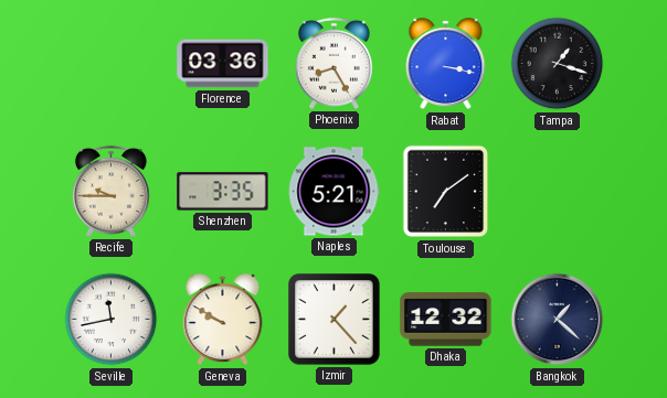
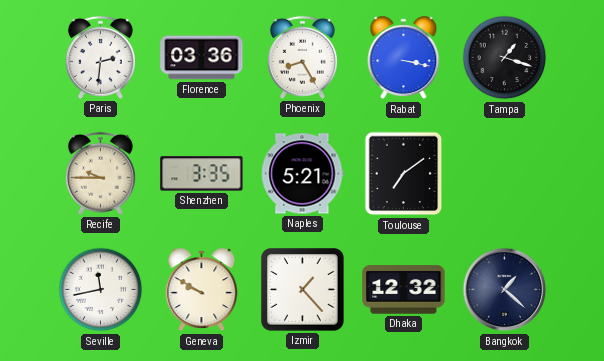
Paris: none -> 2:31 (100, 57)
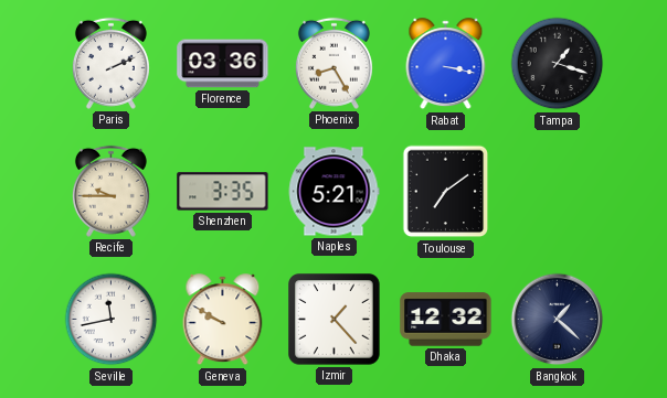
Paris: 2:31 -> 2:11 (110, 63)
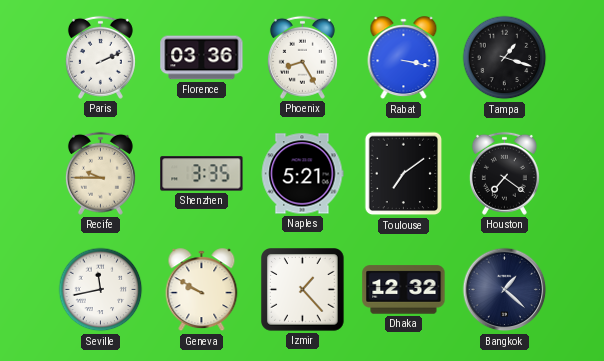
Houston: none -> 7:21 (504, 173)
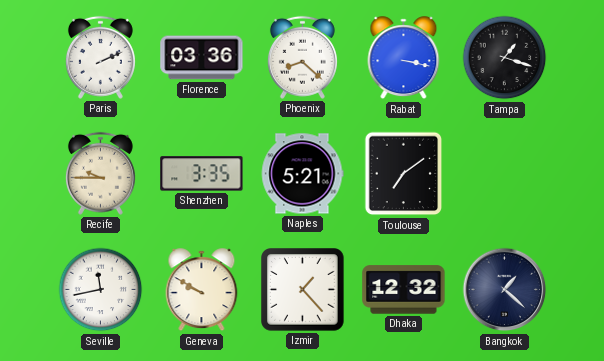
Phoenix: 8:25 -> 8:22 (302, 57)
Houston: 7:21 -> none (504, 173)
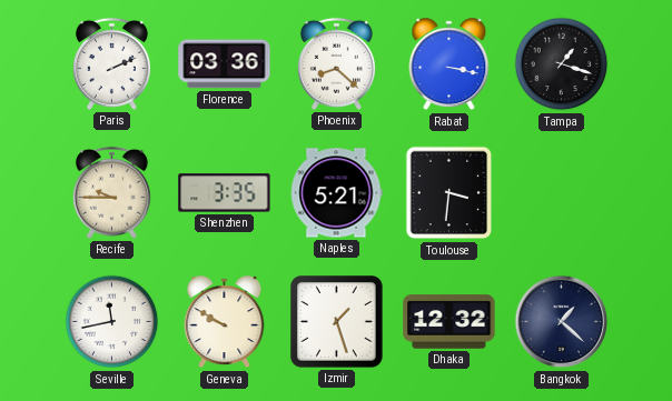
Toulouse: 7:09 -> 3:31 (449, 193)
Izmir: 1:23 -> 1:27 (337, 322)
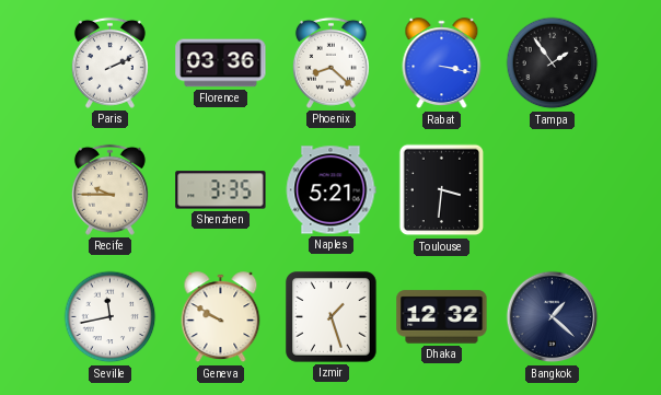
Tampa: 1:18 -> 1:54 (553, 63)
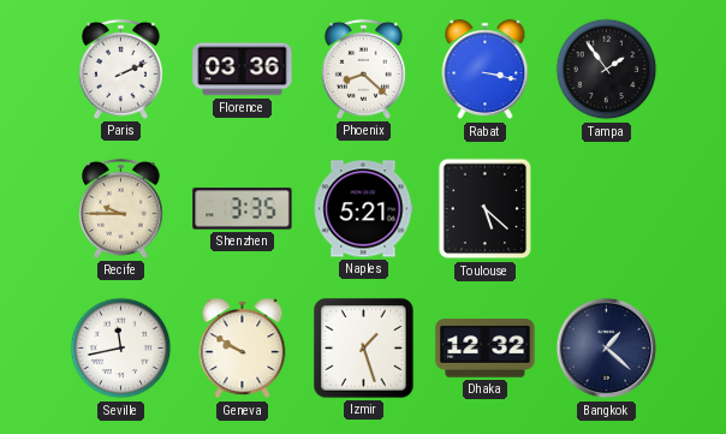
Toulouse: 3:31 -> 5:22 (486, 209)
